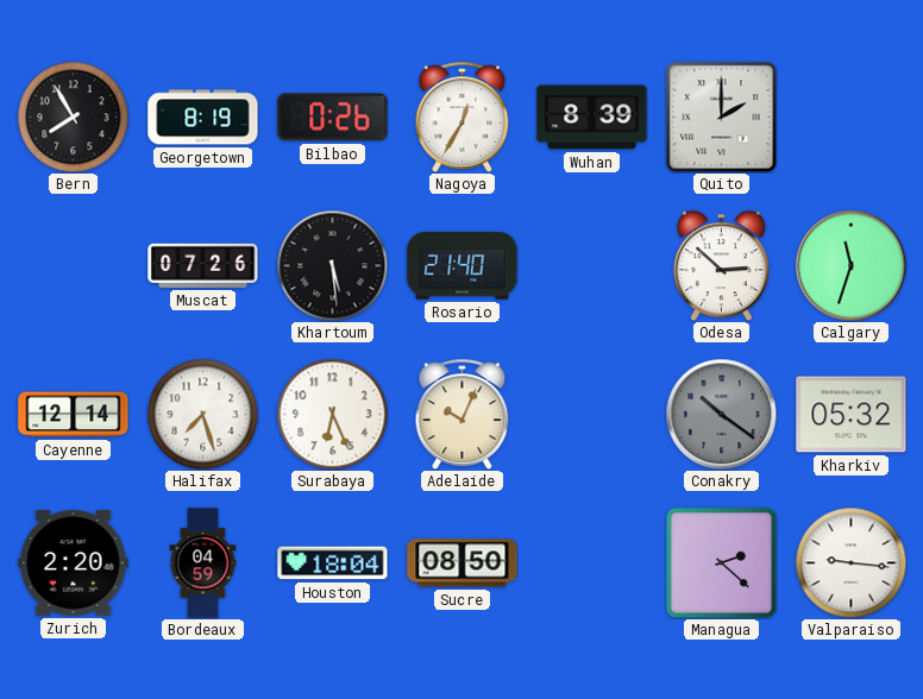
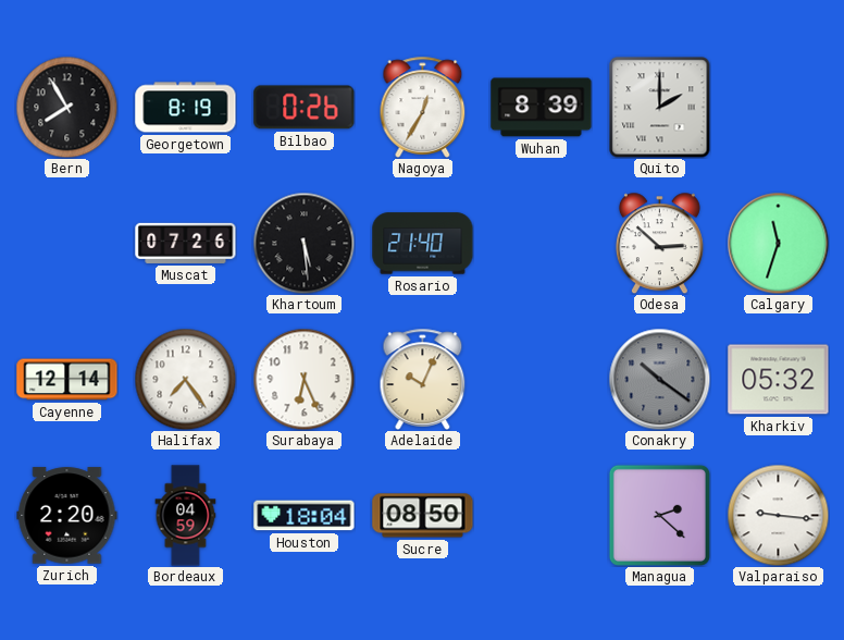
Halifax: 7:27 -> 7:24 (185, 379)
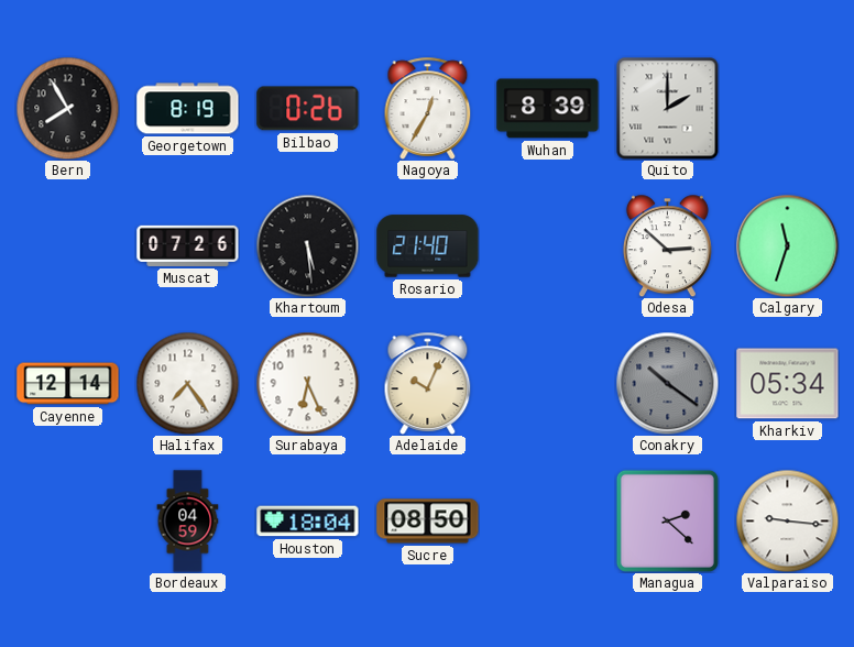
Kharkiv: 05:32 -> 05:34 (788, 384)
Zurich: 2:20 -> none (67, 516)
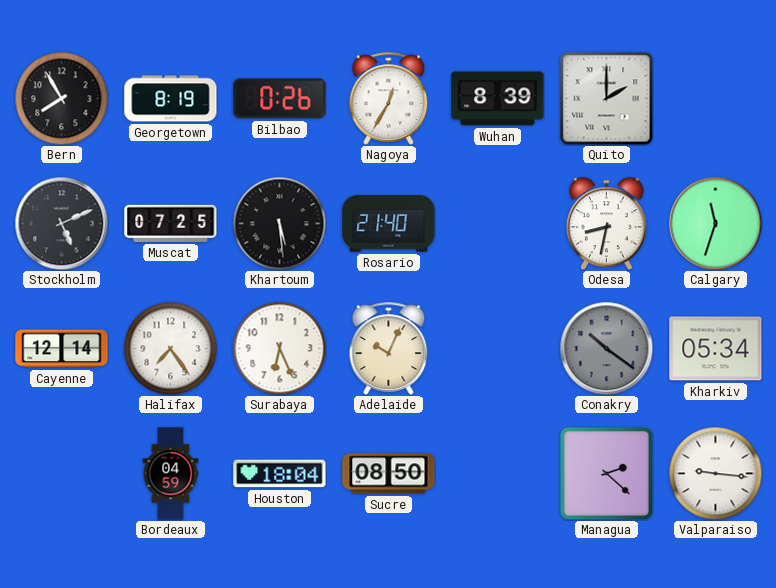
Stockholm: none -> 5:11 (61, 223)
Muscat: 07:26 -> 07:25 (171, 223)
Odesa: 2:52 -> 8:32 (606, 223)
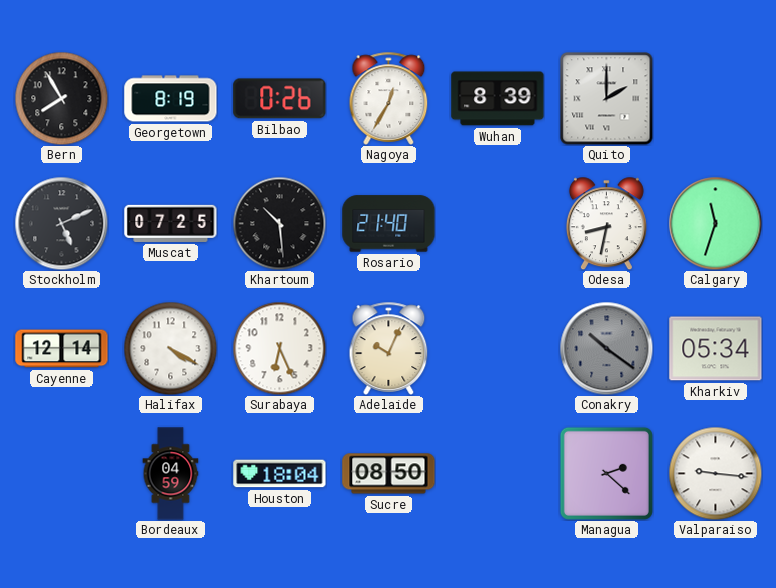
Khartoum: 5:29 -> 10:29 (279, 223)
Halifax: 7:24 -> 4:20 (170, 348)
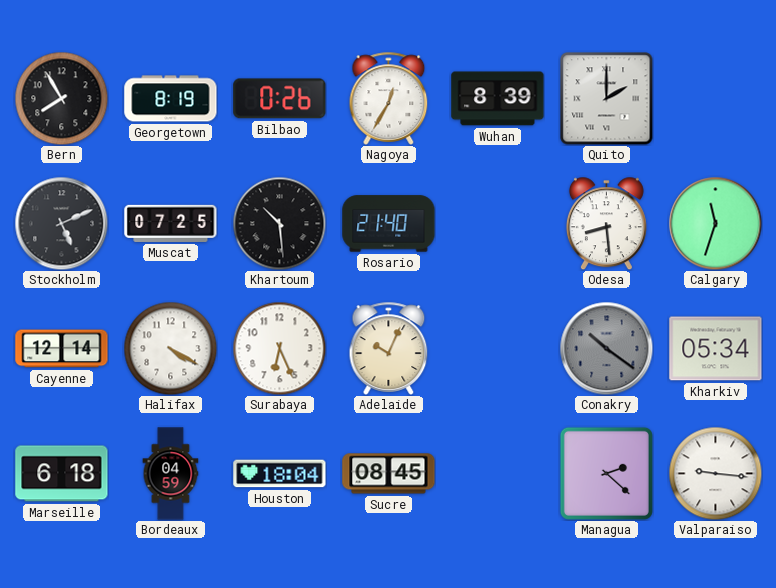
Odesa: 8:32 -> 8:29 (606, 223)
Marseille: none -> 6:18 (62, 474)
Sucre: 08:50 -> 08:45 (389, 474)
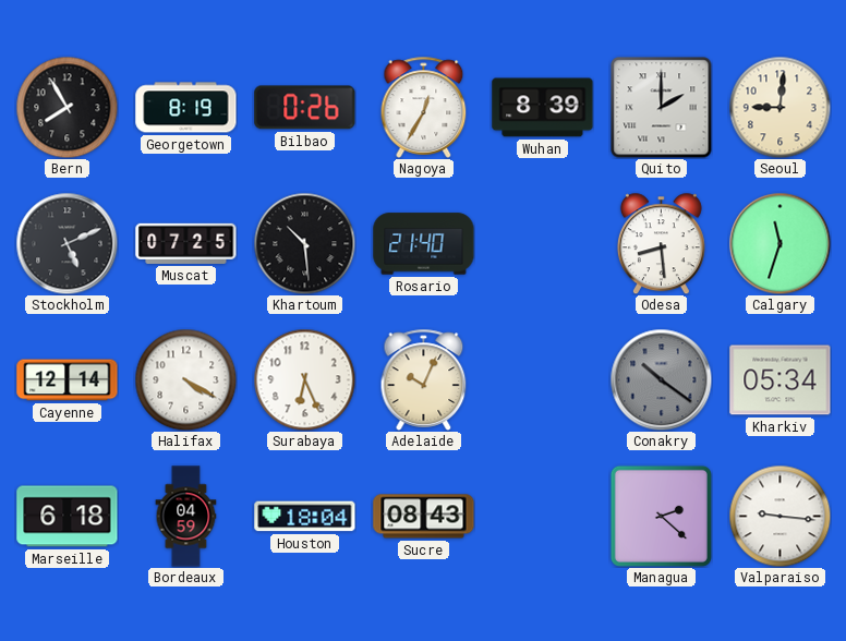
Seoul: none -> 9:01 (779, 107)
Sucre: 08:45 -> 08:43 (424, 517)
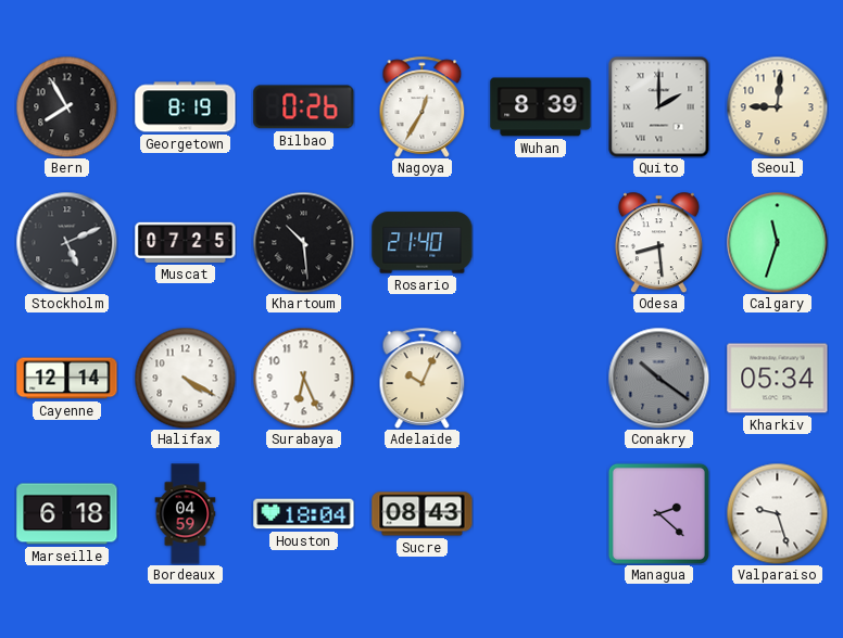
Valparaiso: 9:16 -> 9:27 (777, 513)
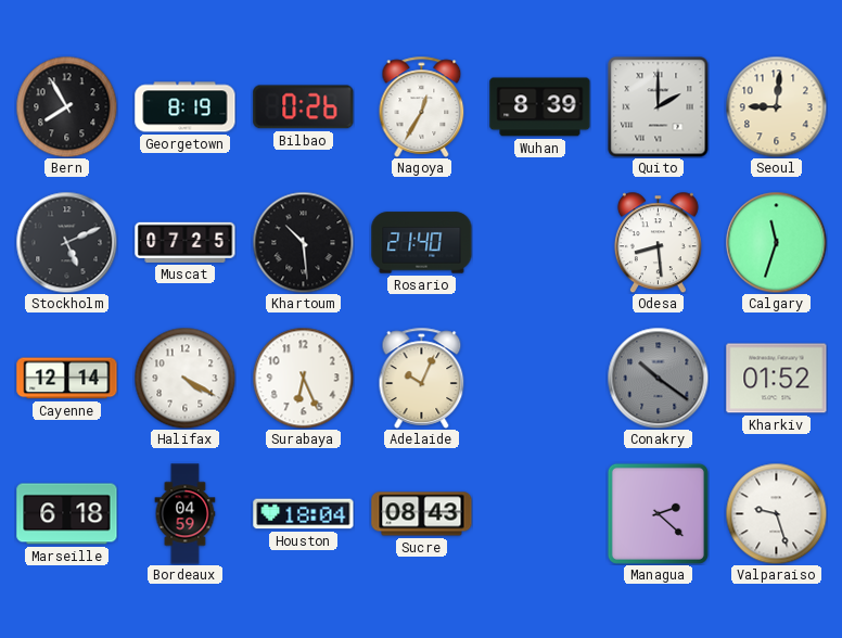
Kharkiv: 05:34 -> 01:52 (777, 379)
